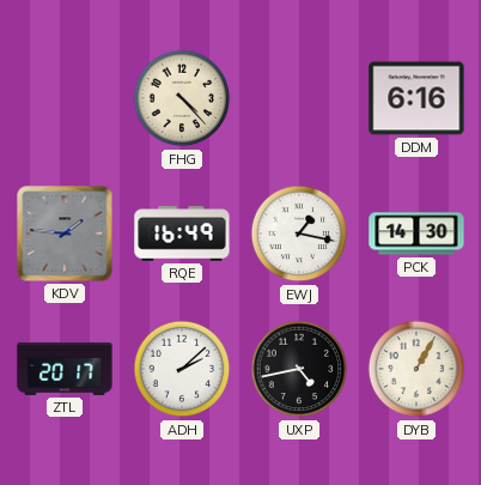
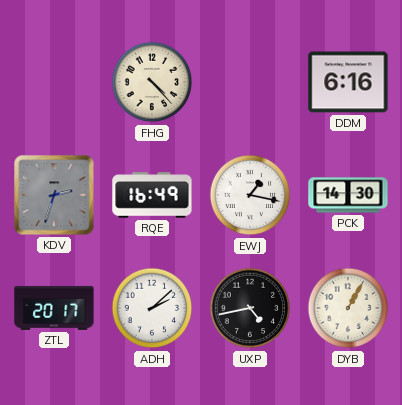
KDV: 1:46 -> 2:33 (54, 195)
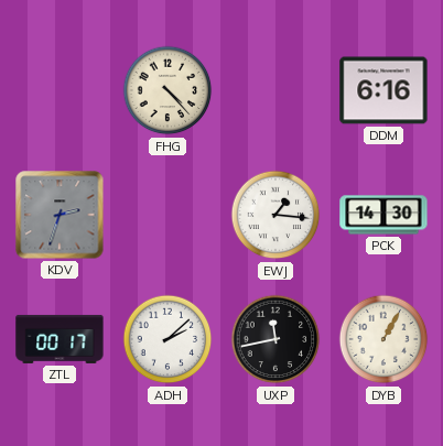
RQE: 16:49 -> none (152, 195)
EWJ: 1:17 -> 1:16 (275, 215)
ZTL: 20:17 -> 00:17 (60, 339)
UXP: 4:43 -> 11:43 (275, 339)
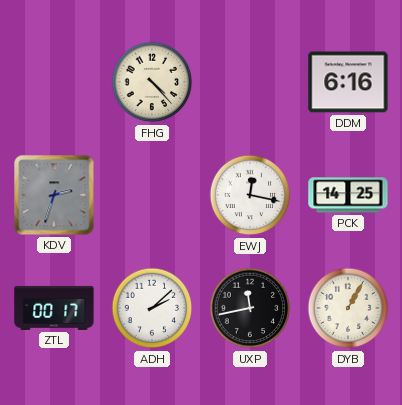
EWJ: 1:16 -> 12:17 (250, 195)
PCK: 14:30 -> 14:25 (348, 195)
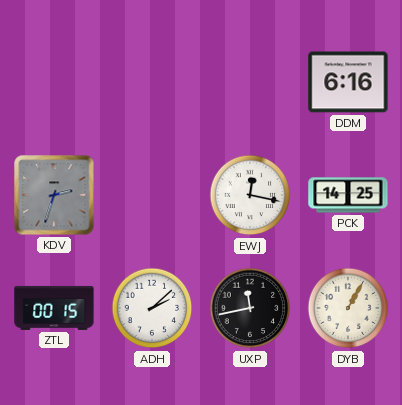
FHG: 4:23 -> none (152, 82)
ZTL: 00:17 -> 00:15 (54, 308)
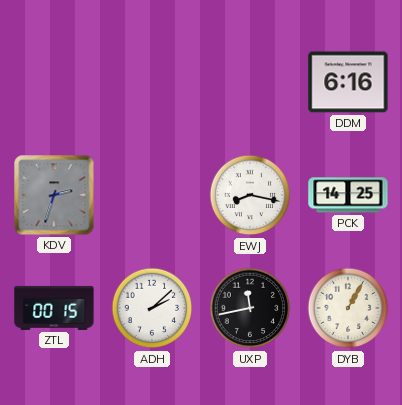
EWJ: 12:17 -> 8:17 (250, 195)
